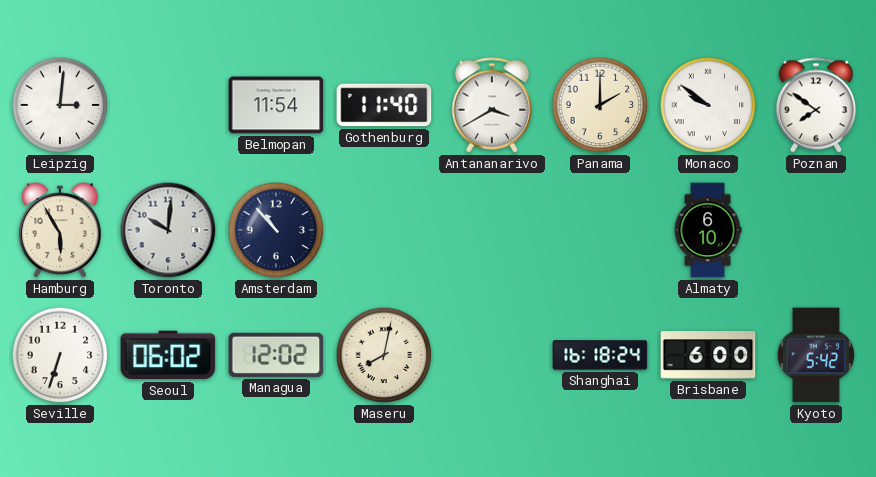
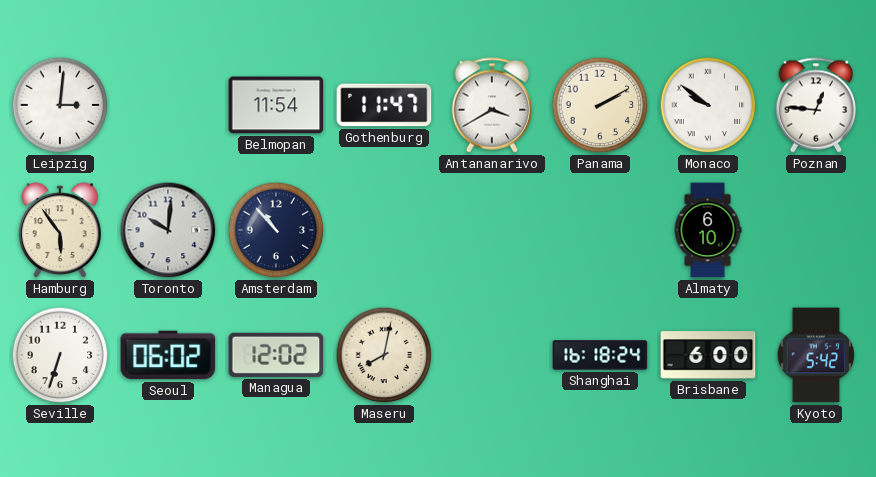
Gothenburg: 11:40 -> 11:47 (384, 105)
Panama: 2:00 -> 2:10 (600, 105)
Poznan: 7:51 -> 12:46 (816, 105)
Hamburg: 5:55 -> 5:54 (60, 231)
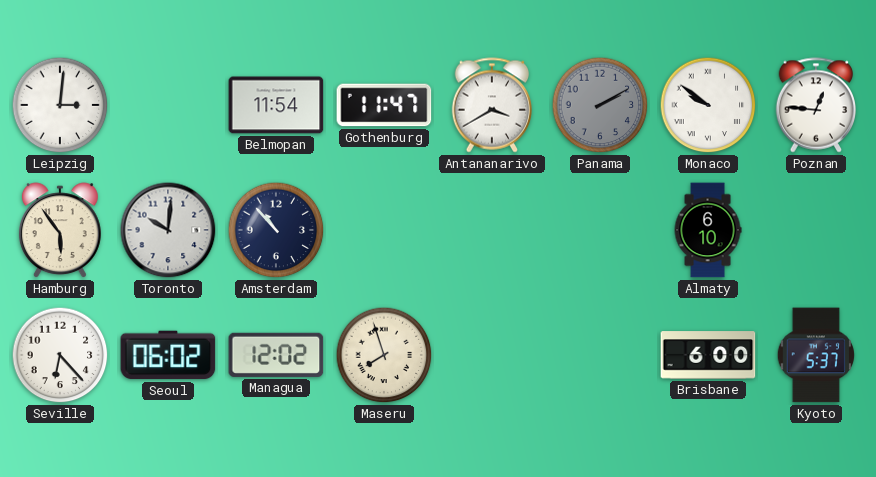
Panama dial: cream -> grey (600, 105)
Seville: 6:33 -> 6:23 (60, 355)
Maseru: 8:02 -> 7:57 (384, 355)
Shanghai: 16:18 -> none (600, 355)
Kyoto: 5:42 -> 5:37 (816, 355)
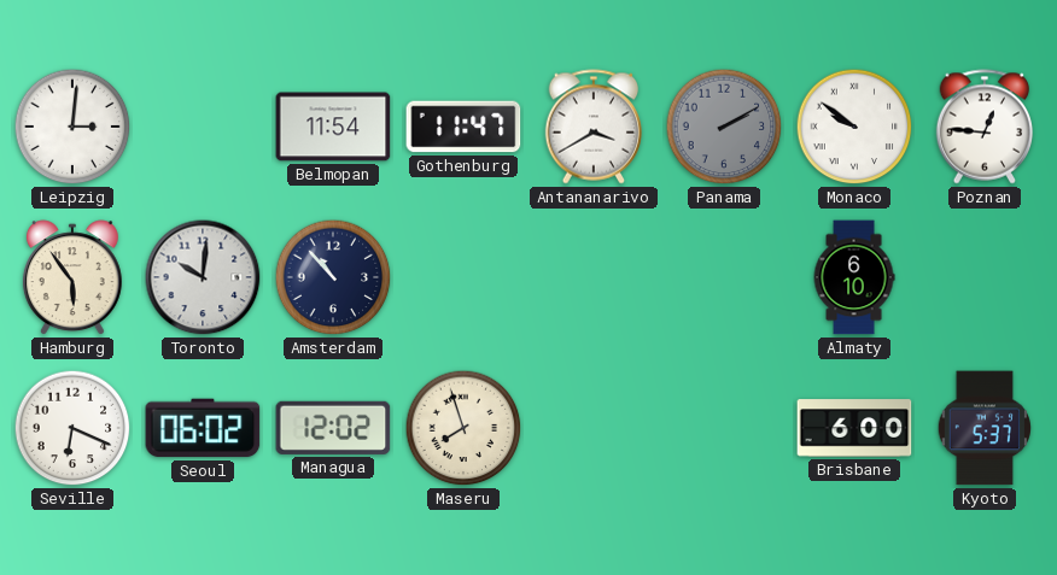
Seville: 6:23 -> 6:19 (72, 428)
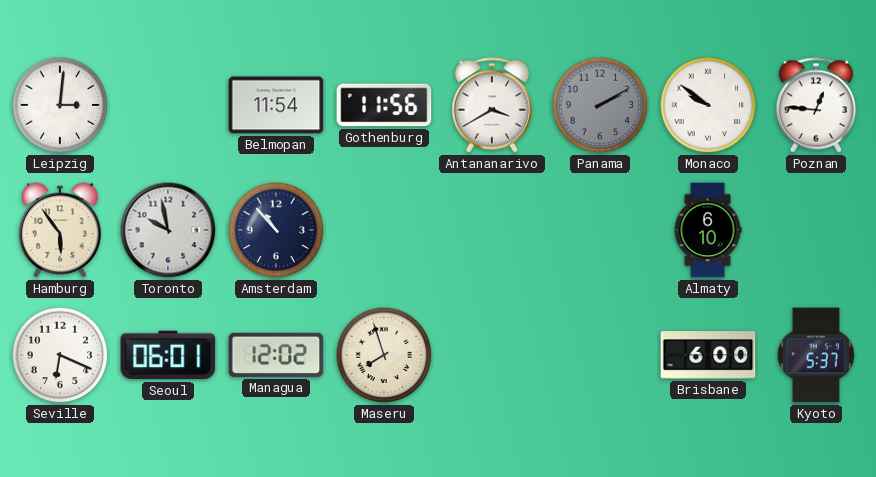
Gothenburg: 11:47 -> 11:56 (384, 105)
Toronto: 10:01 -> 9:58 (168, 230)
Seoul: 06:02 -> 06:01 (168, 355)
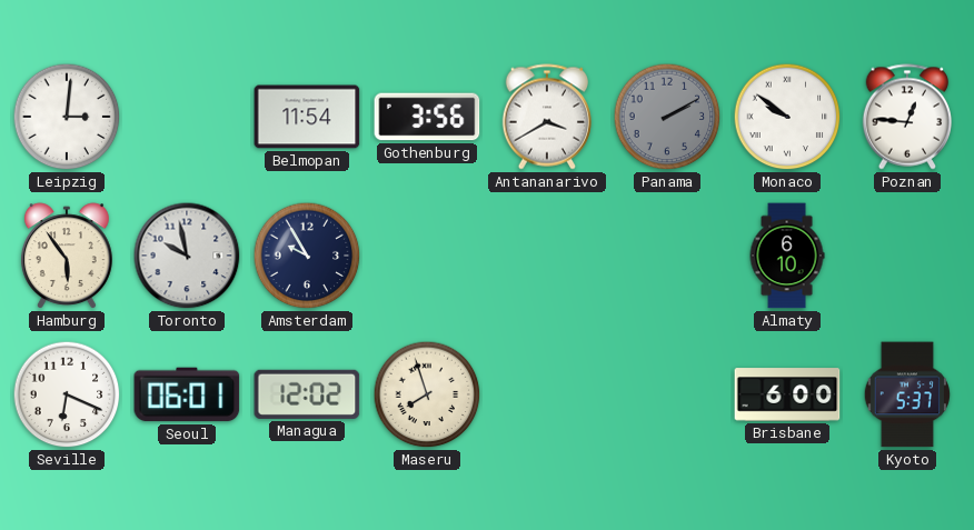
Gothenburg: 11:56 -> 3:56 (427, 117)
Amsterdam: 10:53 -> 9:55 (307, 256)
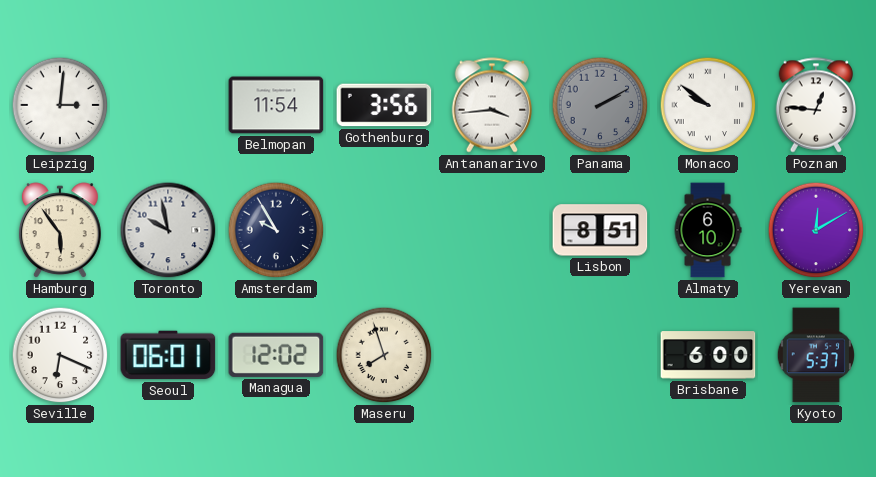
Antananarivo: 3:40 -> 3:44 (492, 105)
Lisbon: none -> 8:51 (600, 230)
Yerevan: none -> 12:10 (816, 230)
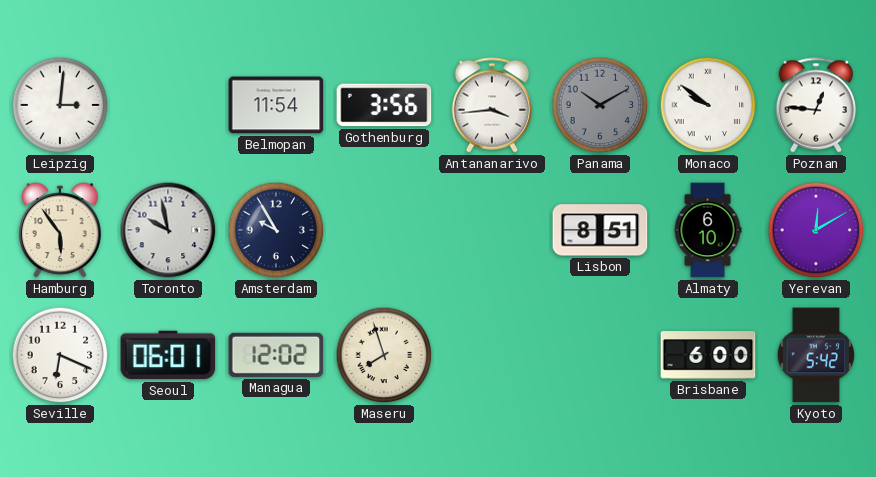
Panama: 2:10 -> 10:10 (600, 105)
Kyoto: 5:37 -> 5:42 (816, 355)
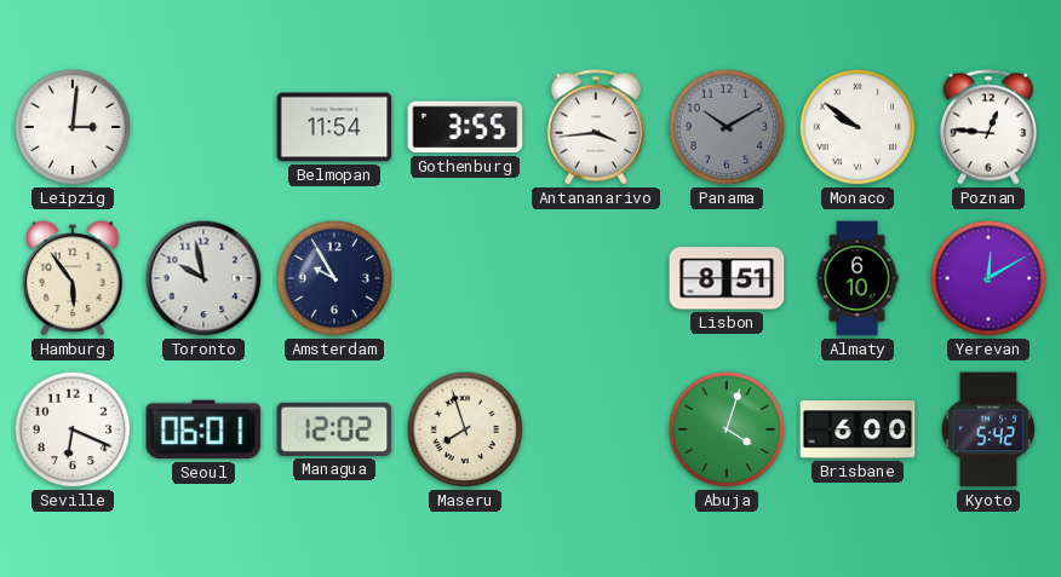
Gothenburg: 3:56 -> 3:55 (465, 127)
Abuja: none -> 4:03 (727, 429)
